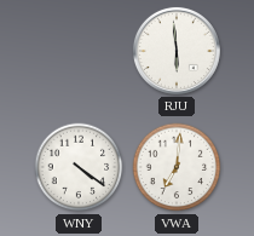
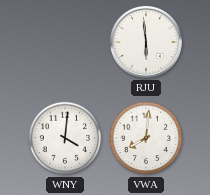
WNY: 4:21 -> 4:01 (65, 138)
VWA: 7:01 -> 8:01 (146, 138)
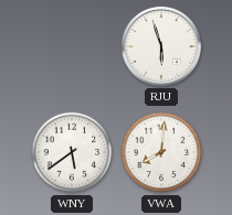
RJU: 5:59 -> 5:57 (161, 46)
WNY: 4:01 -> 5:39 (72, 152)
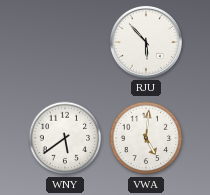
RJU: 5:57 -> 5:53 (146, 42)
VWA: 8:01 -> 5:01 (146, 138)
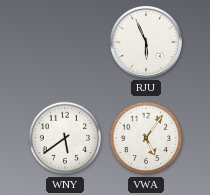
RJU: 5:53 -> 5:56 (146, 42)
VWA: 5:01 -> 5:06 (146, 138)
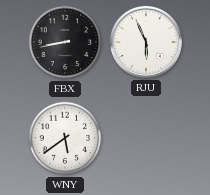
FBX: none -> 8:43 (65, 42)
VWA: 5:06 -> none (146, 138)
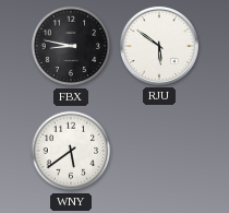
FBX: 8:43 -> 8:47 (71, 46)
RJU: 5:56 -> 5:51 (159, 46)
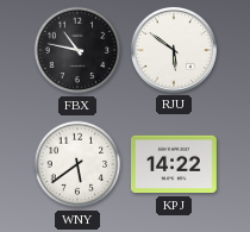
FBX: 8:47 -> 10:47 (77, 50)
KPJ: none -> 14:22 (174, 164)
